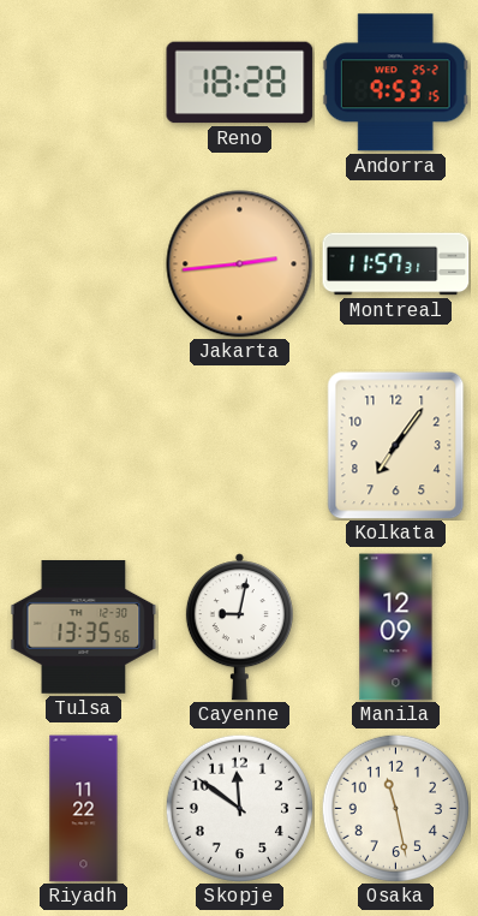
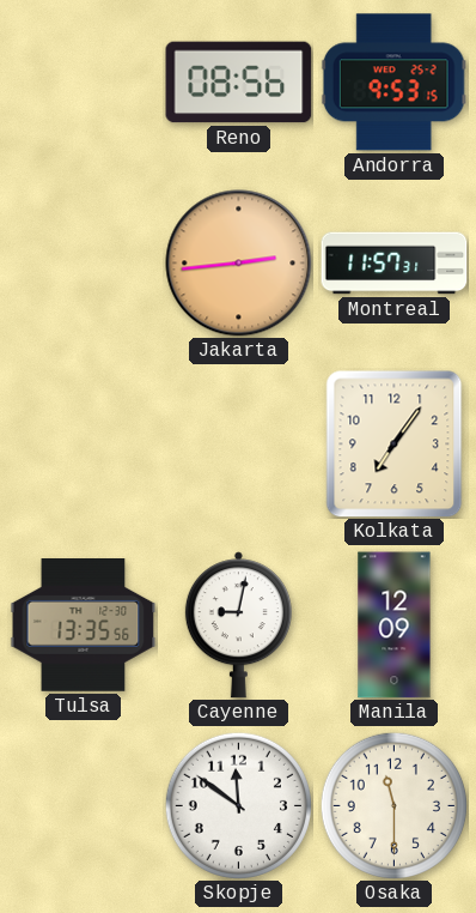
Reno: 18:28 -> 08:56 (239, 83)
Riyadh: 11:22 -> none (84, 809)
Osaka: 11:28 -> 11:30 (393, 805)
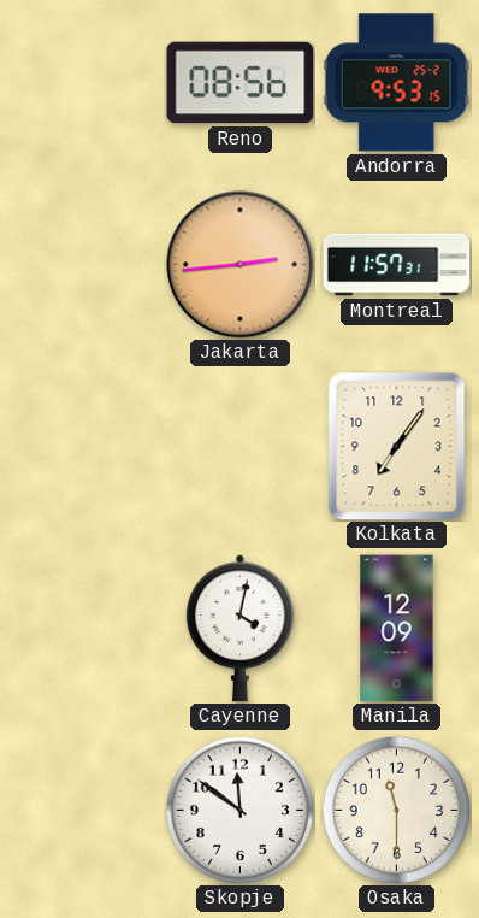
Tulsa: 13:35 -> none (84, 625)
Cayenne: 9:02 -> 4:02 (239, 629)
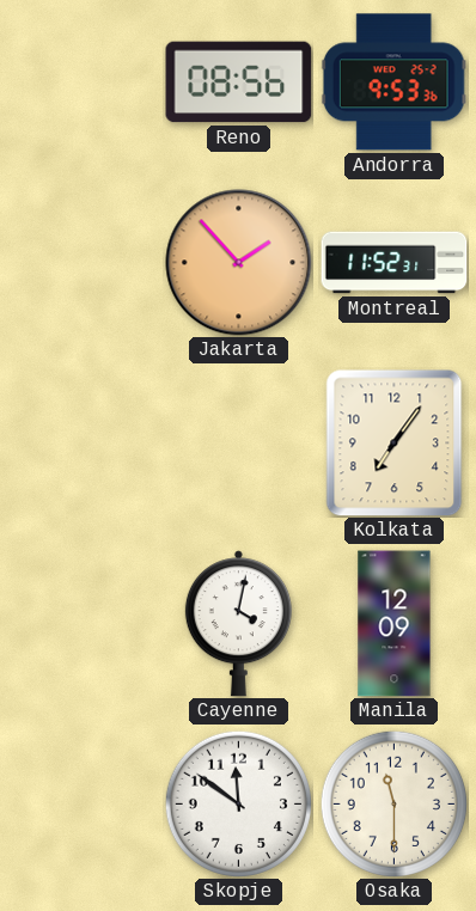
Andorra: 9:53:15 -> 9:53:36 (393, 82)
Jakarta: 2:44 -> 1:53 (239, 263)
Montreal: 11:57 -> 11:52 (395, 263)
